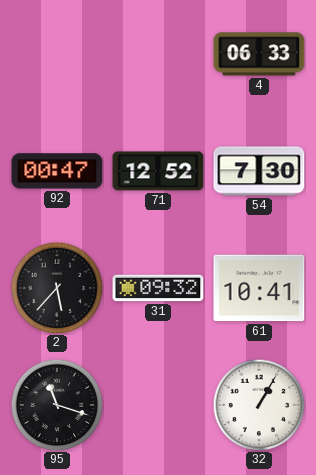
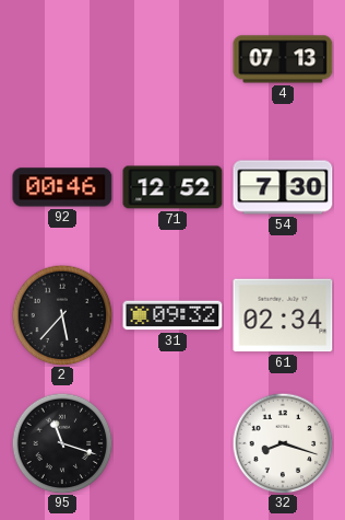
4: 06:33 -> 07:13 (283, 59)
92: 00:47 -> 00:46 (62, 187)
61: 10:41 -> 02:34 (283, 315)
32: 1:05 -> 8:18 (283, 443)
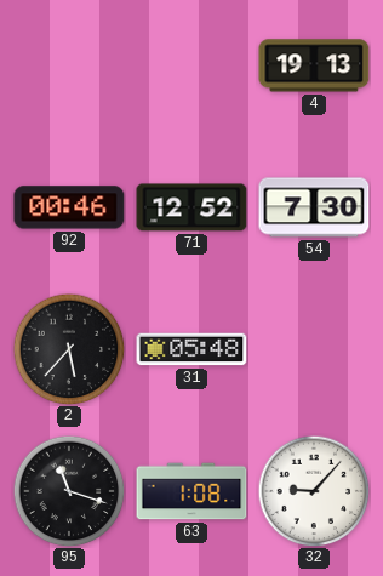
4: 07:13 -> 19:13 (314, 65)
31: 09:32 -> 05:48 (191, 349)
61: 02:34 -> none (283, 315)
63: none -> 1:08 (191, 491)
32: 8:18 -> 9:07 (314, 491)
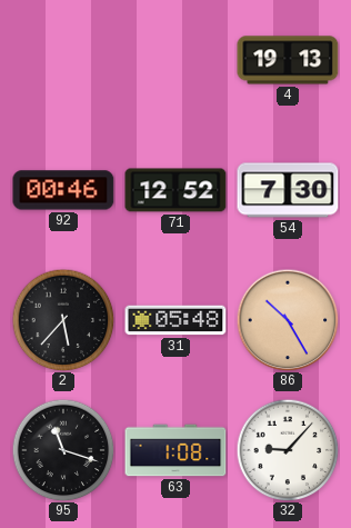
86: none -> 10:25 (288, 320)
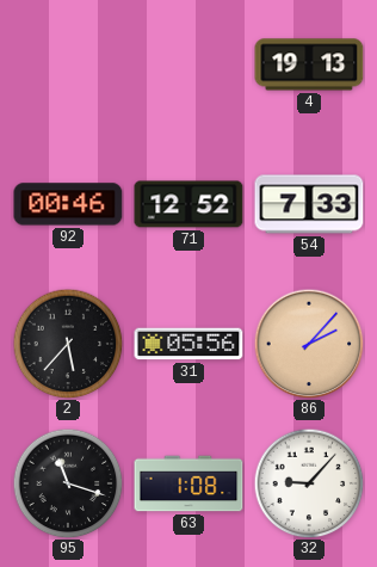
54: 7:30 -> 7:33 (309, 204)
31: 05:48 -> 05:56 (188, 344)
86: 10:25 -> 2:07 (309, 344)
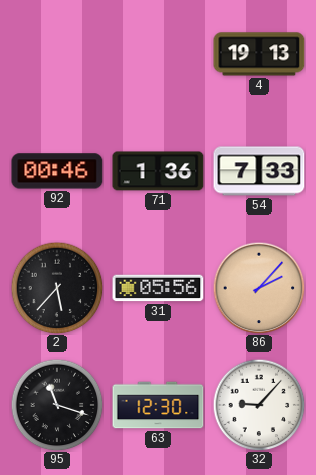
71: 12:52 -> 1:36 (158, 171)
63: 1:08 -> 12:30 (158, 405)
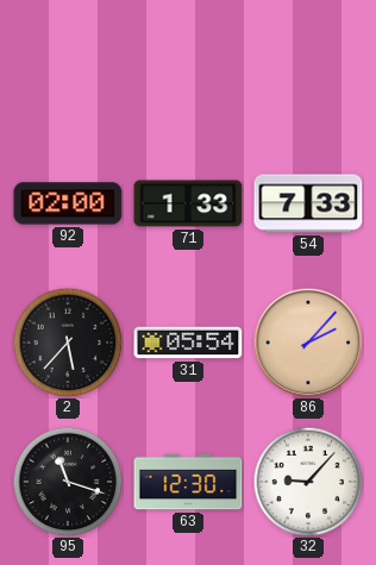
4: 19:13 -> none (259, 54)
92: 00:46 -> 02:00 (68, 203)
71: 1:36 -> 1:33 (188, 203)
31: 05:56 -> 05:54 (188, 343)
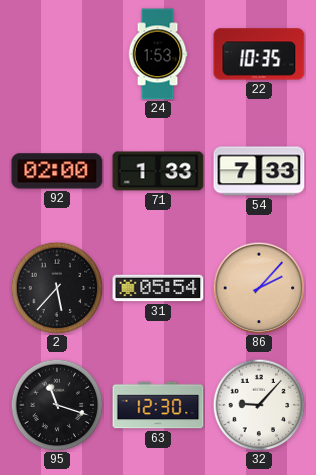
24: none -> 1:53 (158, 54)
22: none -> 10:35 (259, 54)
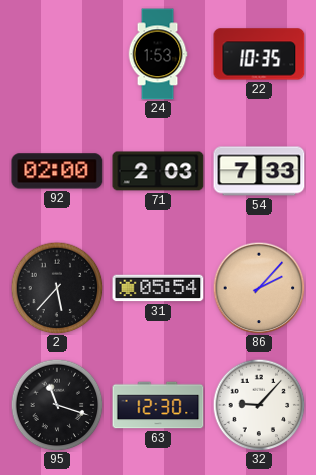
71: 1:33 -> 2:03 (158, 171)
